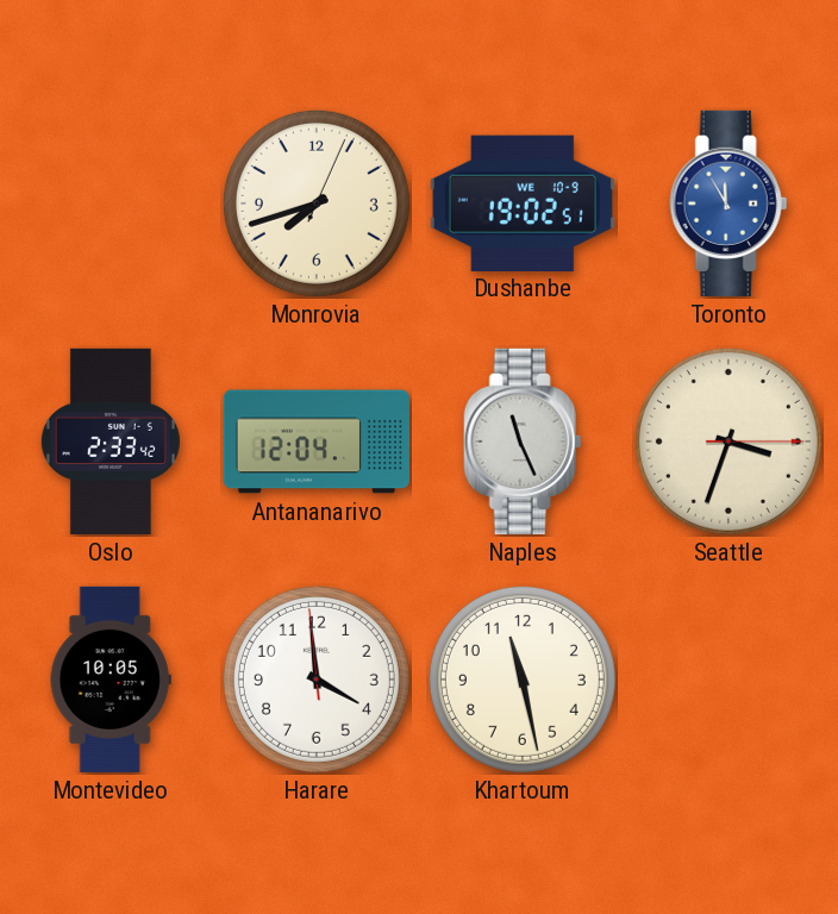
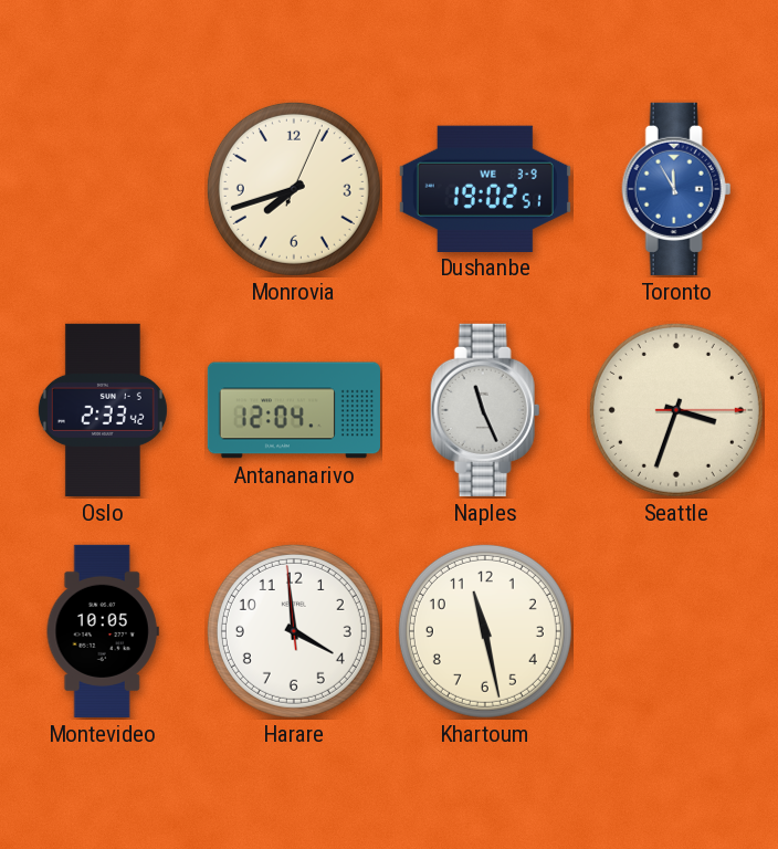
Dushanbe date: WE 10-9 -> WE 3-9 (485, 188)
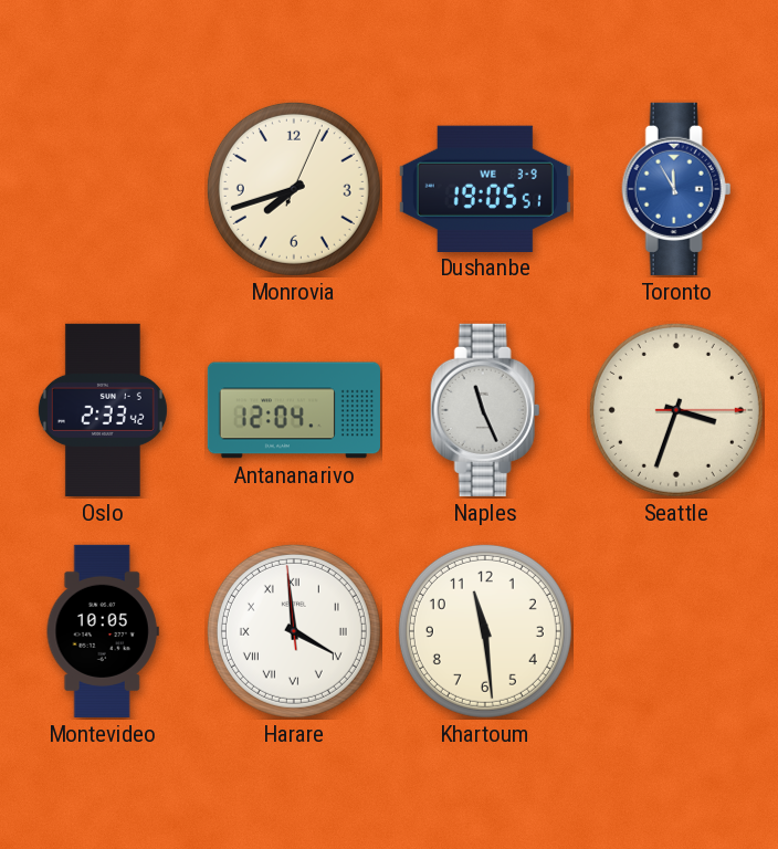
Dushanbe: 19:02 -> 19:05 (485, 188)
Harare numerals: Arabic -> Roman (294, 631)
Khartoum: 11:28 -> 11:29 (485, 631)
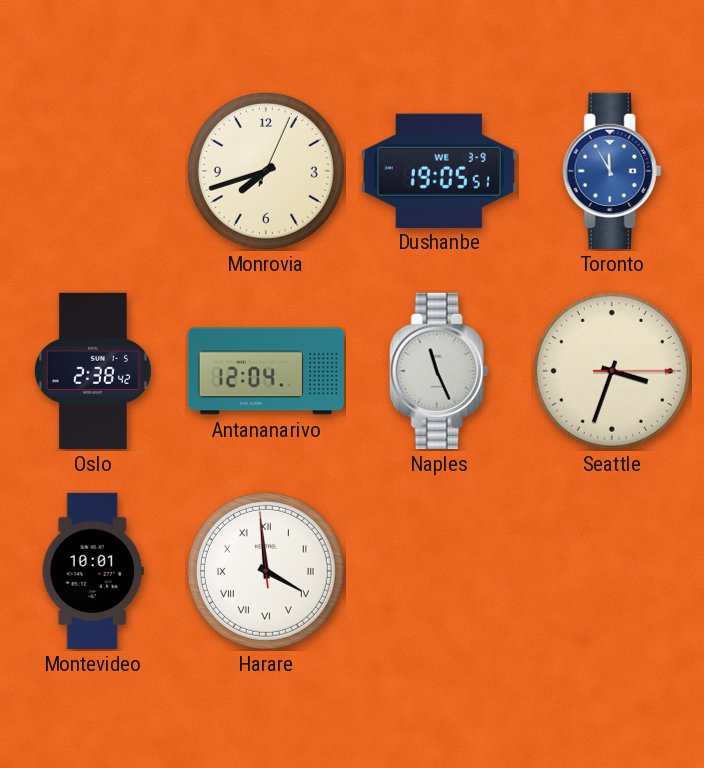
Oslo: 2:33 -> 2:38 (93, 371)
Montevideo: 10:05 -> 10:01 (93, 571)
Khartoum: 11:29 -> none (485, 631)
